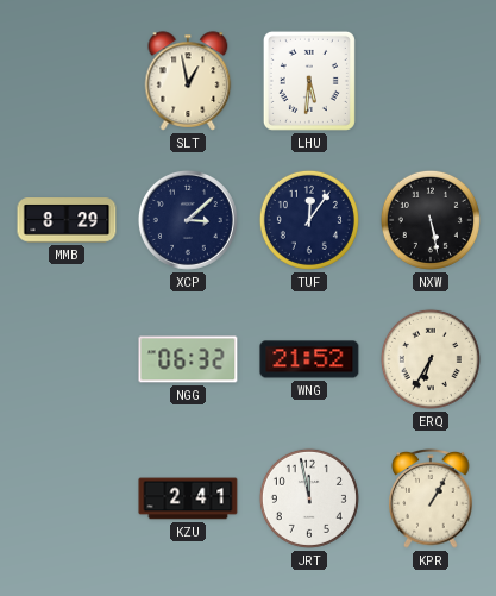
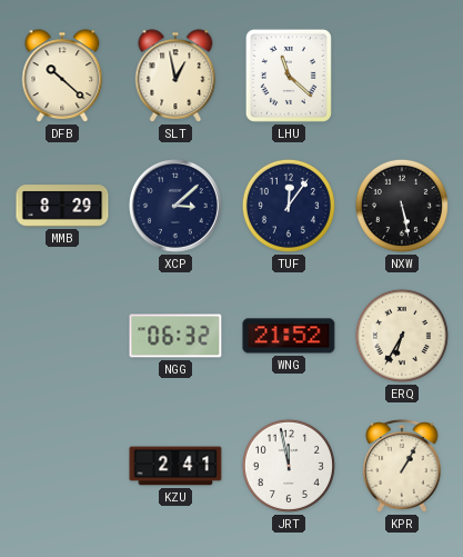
DFB: none -> 10:22 (62, 76)
LHU: 5:31 -> 11:22 (289, 76)
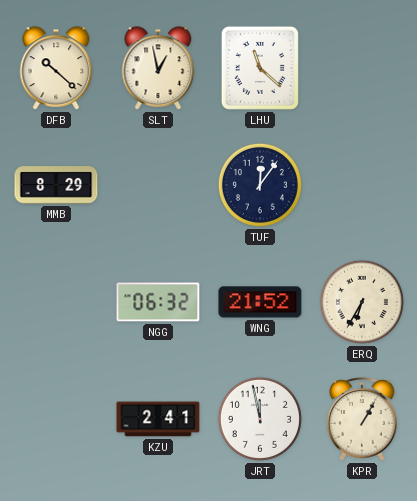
XCP: 3:08 -> none (175, 206)
NXW: 5:28 -> none (402, 206)
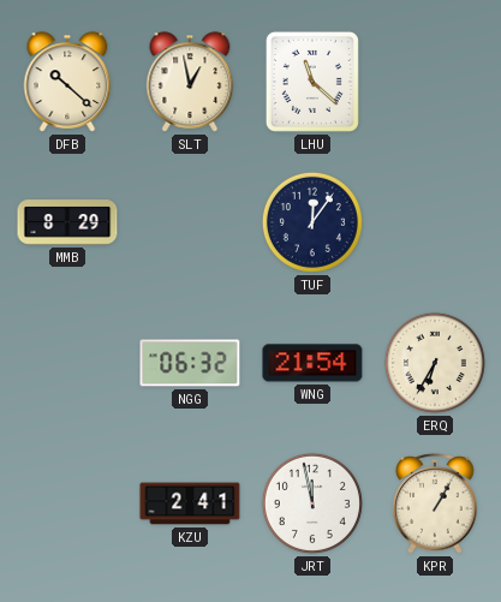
WNG: 21:52 -> 21:54 (312, 363)
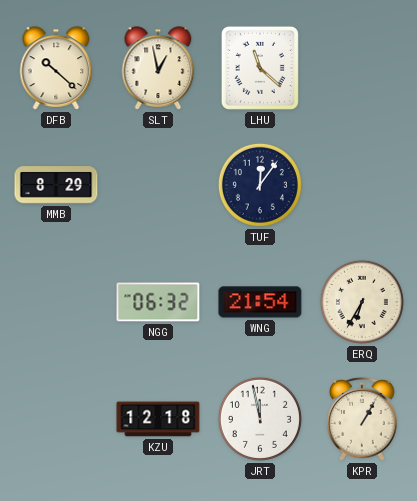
KZU: 2:41 -> 12:18 (158, 419)
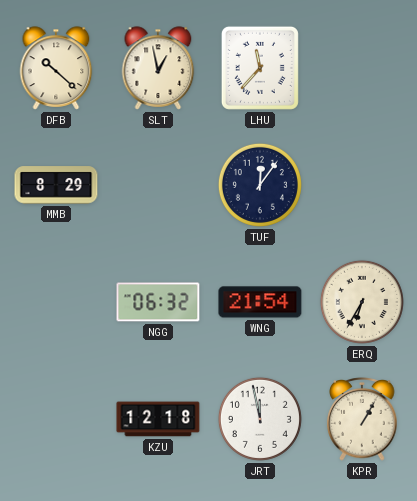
LHU: 11:22 -> 11:37 (260, 68)
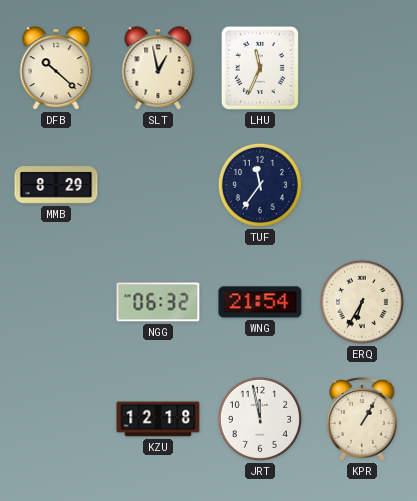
LHU: 11:37 -> 11:34 (260, 68)
TUF: 12:06 -> 11:36 (260, 185)
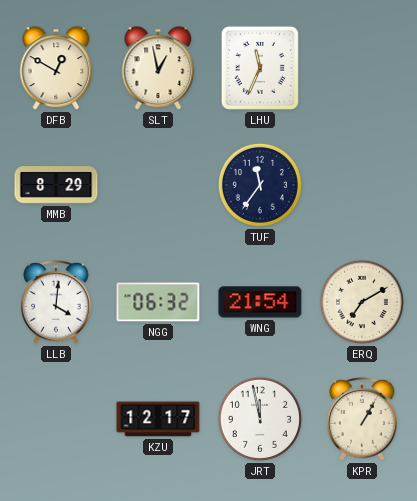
DFB: 10:22 -> 12:50 (56, 68)
LLB: none -> 4:01 (56, 303)
ERQ: 6:35 -> 7:10 (362, 302)
KZU: 12:18 -> 12:17 (158, 419)
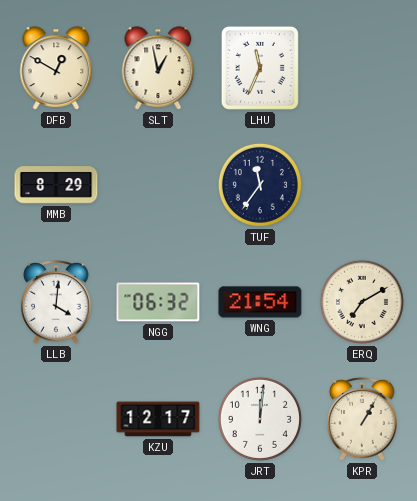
JRT: 11:58 -> 12:01 (260, 419)
